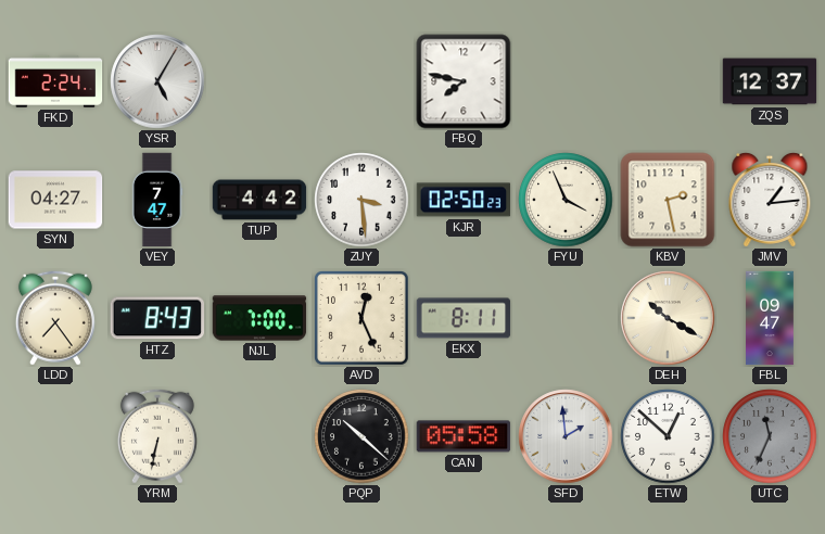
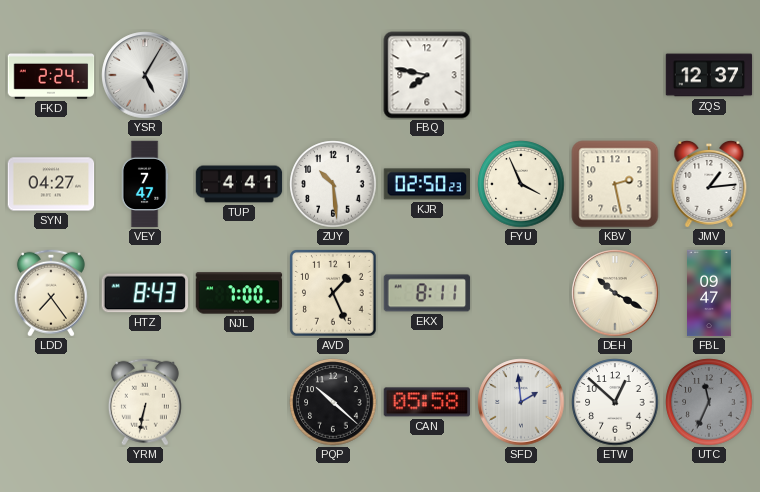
TUP: 4:42 -> 4:41 (239, 184)
ZUY: 3:29 -> 10:29 (333, 184)
AVD: 12:26 -> 1:26 (334, 294)
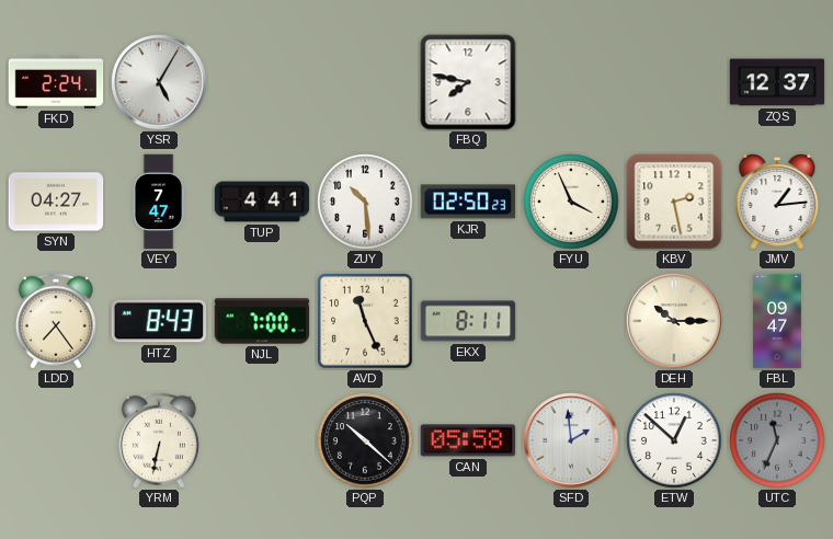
AVD: 1:26 -> 11:26 (366, 322)
DEH: 10:20 -> 10:15 (674, 321)
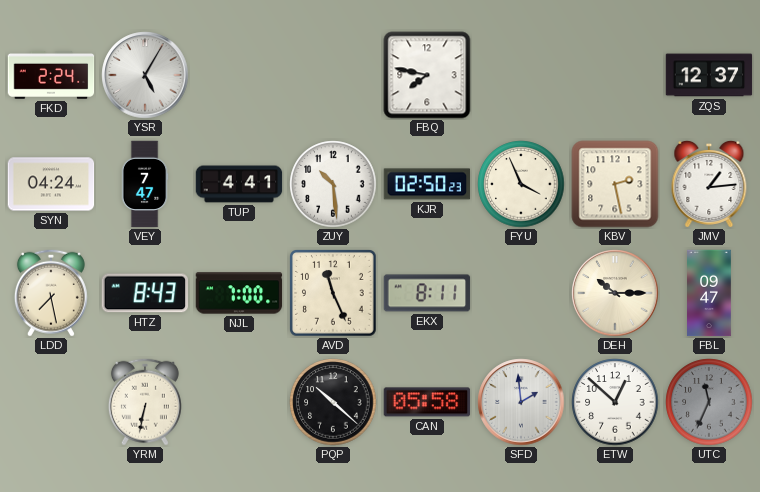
SYN: 04:27 -> 04:24 (51, 184)
LDD: 7:24 -> 7:28 (51, 293)
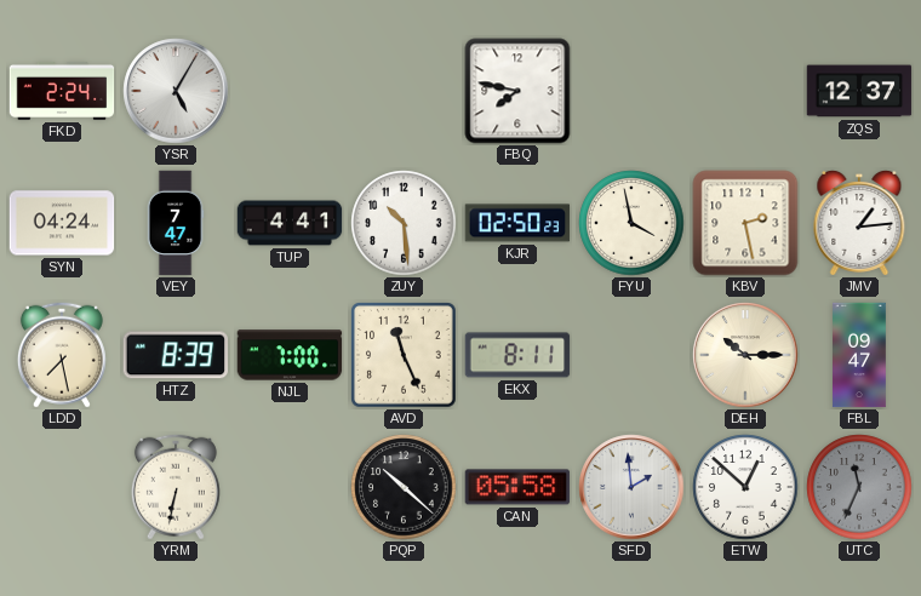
FYU: 3:56 -> 3:58 (631, 223)
HTZ: 8:43 -> 8:39 (175, 355)
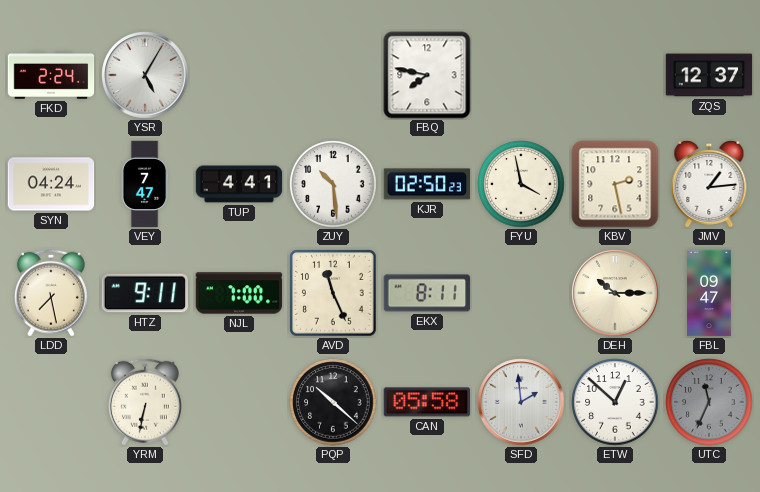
HTZ: 8:39 -> 9:11 (144, 293)
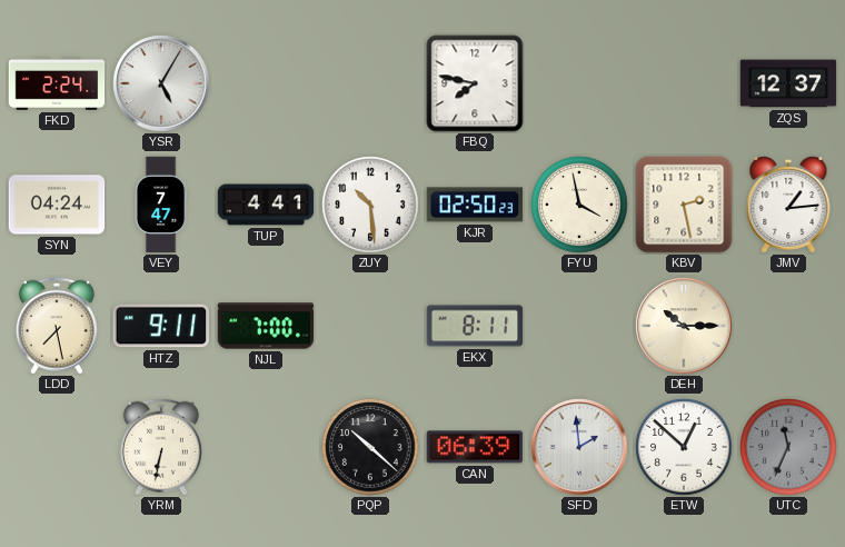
AVD: 11:26 -> none (334, 294)
FBL: 09:47 -> none (709, 293)
CAN: 05:58 -> 06:39 (475, 447)
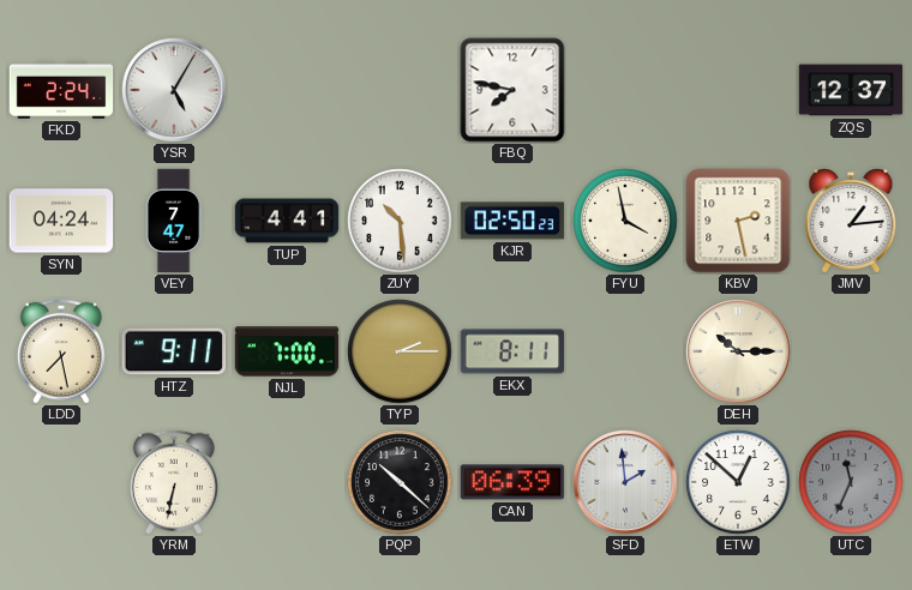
TYP: none -> 2:15 (400, 351)
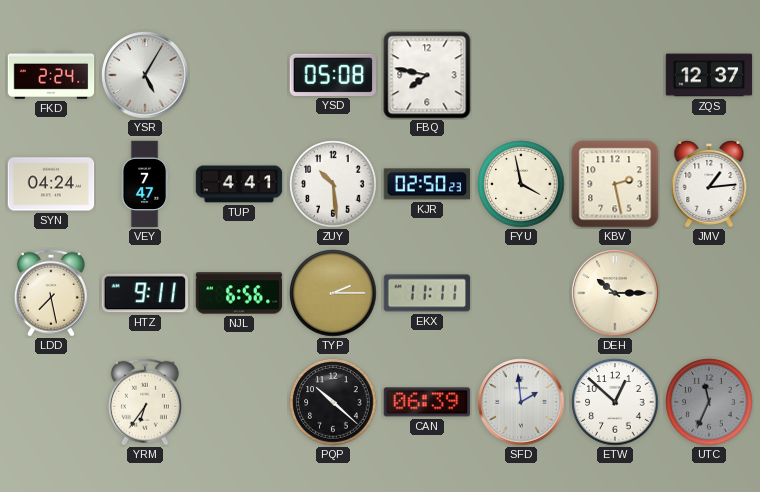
YSD: none -> 05:08 (333, 75)
NJL: 7:00 -> 6:56 (239, 293)
EKX: 8:11 -> 11:11 (427, 293)
YRM: 6:32 -> 6:36 (145, 402)
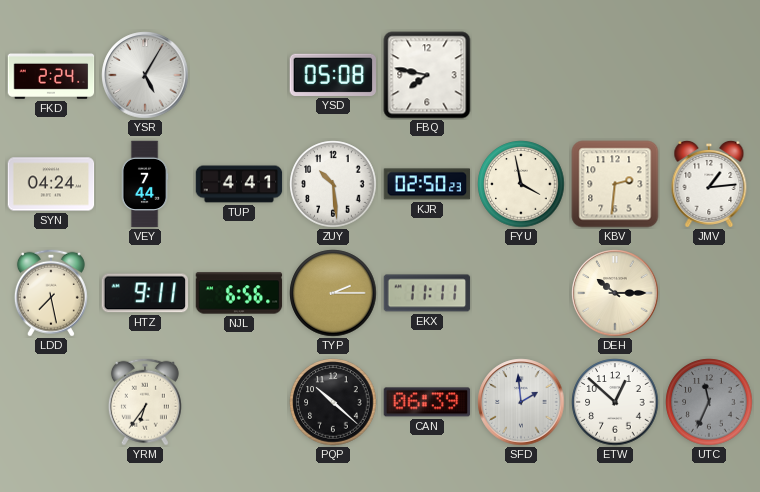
ZQS: 12:37 -> none (709, 75)
VEY: 7:47 -> 7:44 (145, 184)
KBV: 2:28 -> 2:31 (615, 184)
